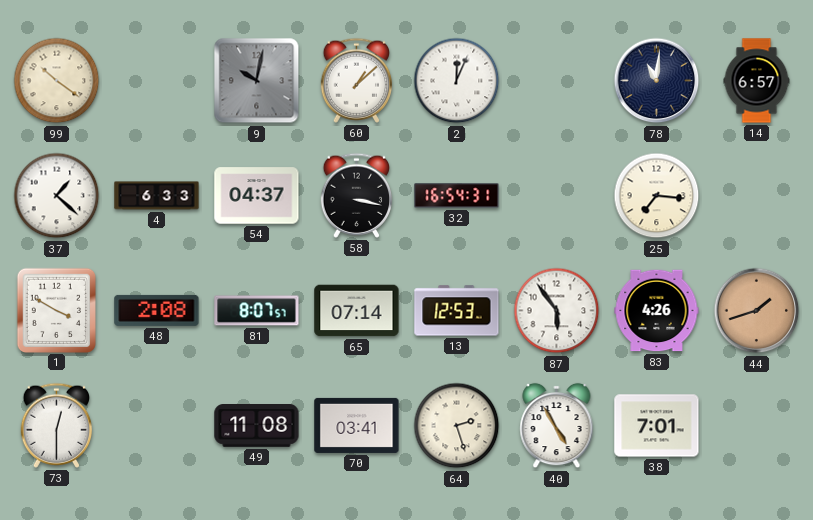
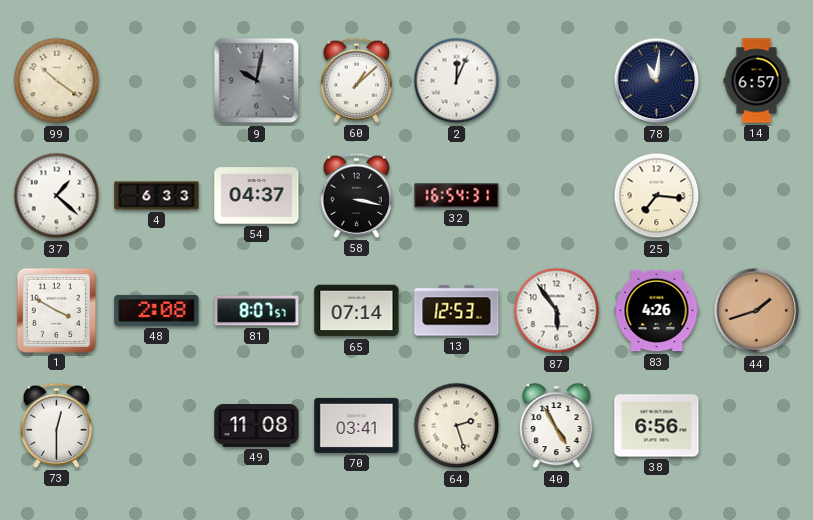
38: 7:01 -> 6:56 (657, 426)
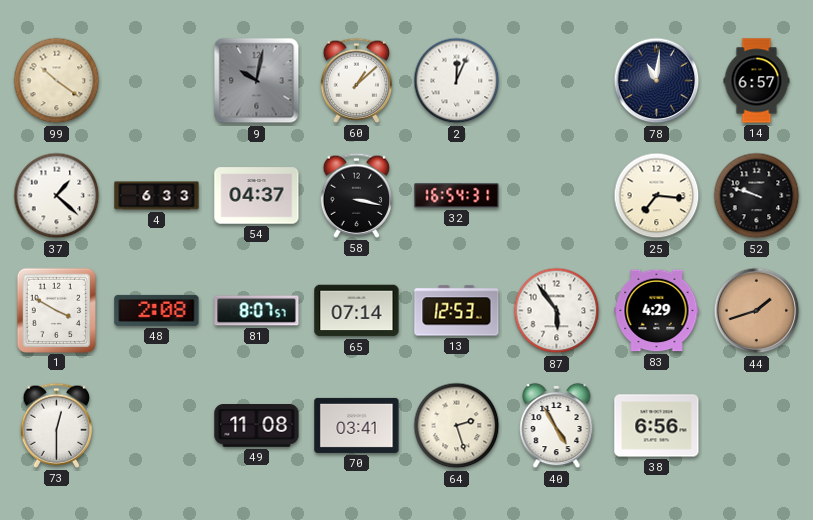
52: none -> 9:48 (757, 196)
83: 4:26 -> 4:29 (657, 311)
